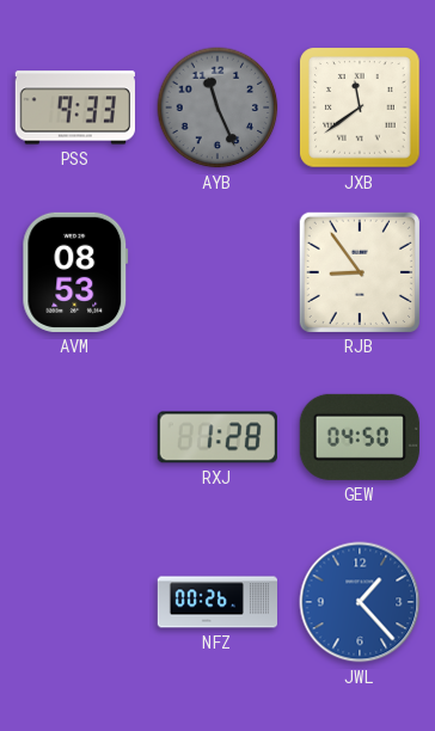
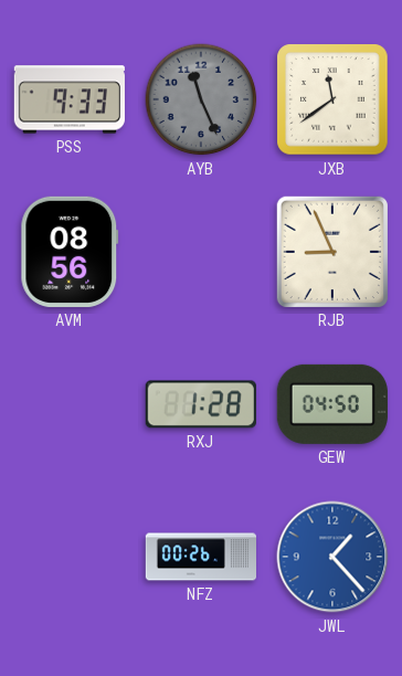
AVM: 08:53 -> 08:56 (70, 252)
RJB: 8:54 -> 8:56 (332, 252)
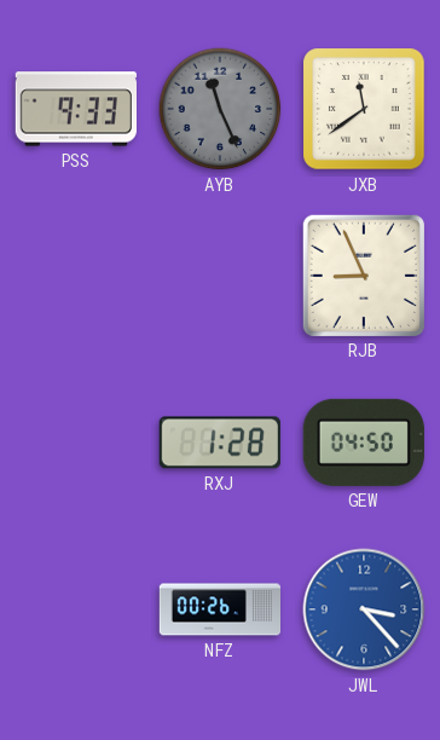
AVM: 08:56 -> none (70, 252)
JWL: 1:23 -> 3:23 (364, 609)
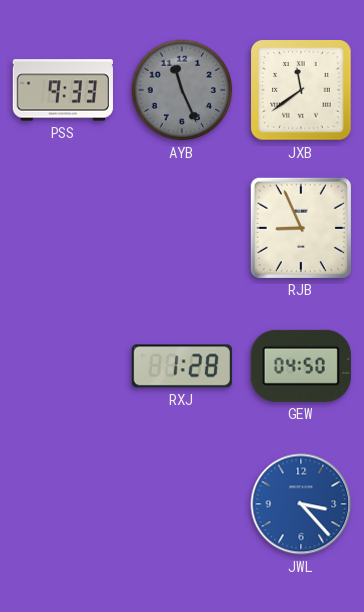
NFZ: 00:26 -> none (219, 609)
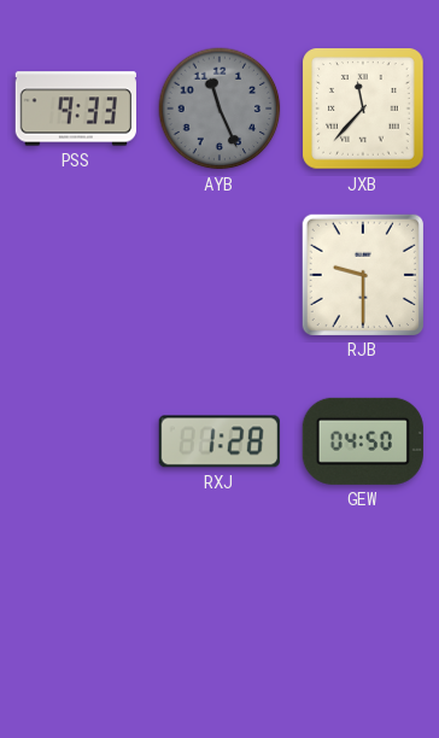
JXB: 11:39 -> 11:37 (363, 109)
RJB: 8:56 -> 9:30 (363, 275)
JWL: 3:23 -> none (301, 504)
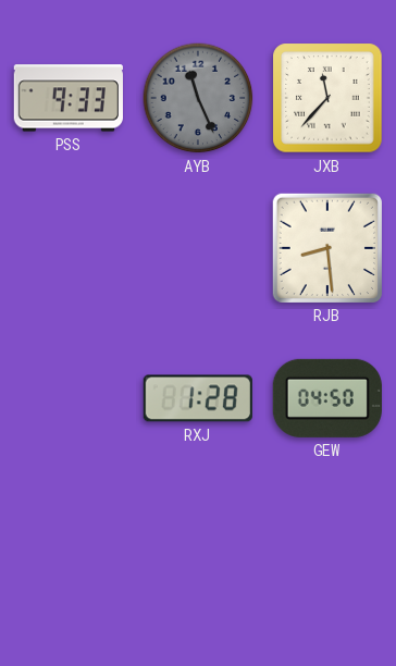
RJB: 9:30 -> 8:29 (327, 248)
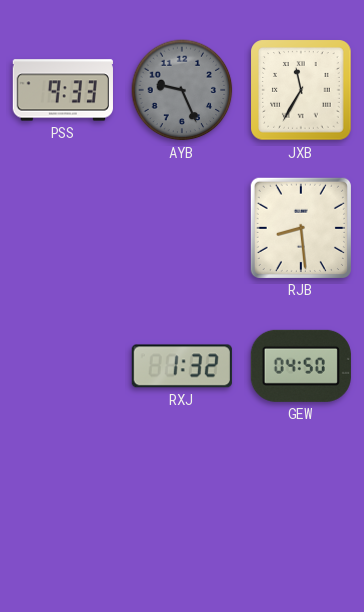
AYB: 11:26 -> 9:26 (182, 90)
JXB: 11:37 -> 11:35 (301, 90)
RXJ: 1:28 -> 1:32 (182, 366)
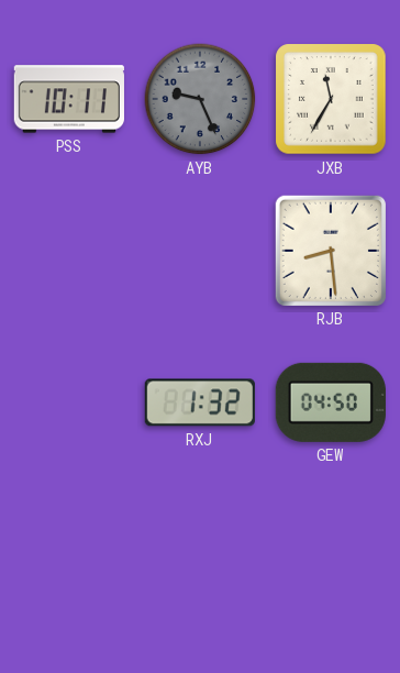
PSS: 9:33 -> 10:11 (69, 99)
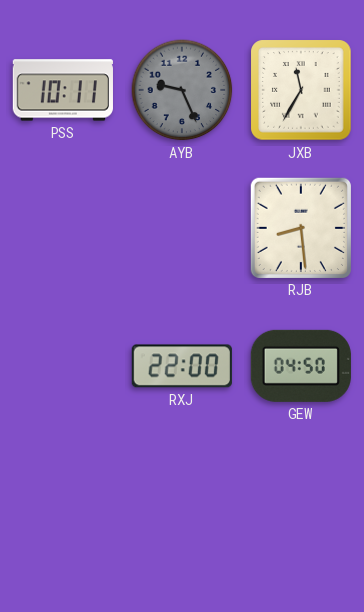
RXJ: 1:32 -> 22:00 (182, 366)
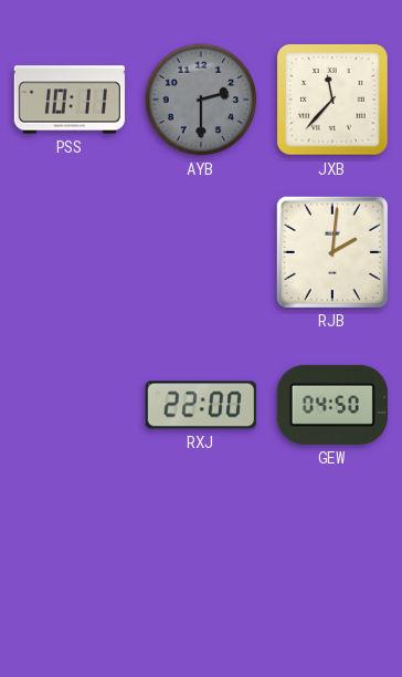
AYB: 9:26 -> 2:30 (201, 100)
JXB: 11:35 -> 11:37 (332, 100)
RJB: 8:29 -> 2:01 (332, 252)
